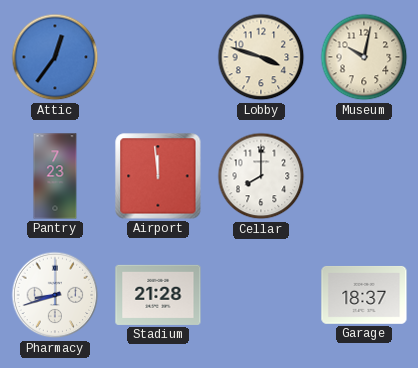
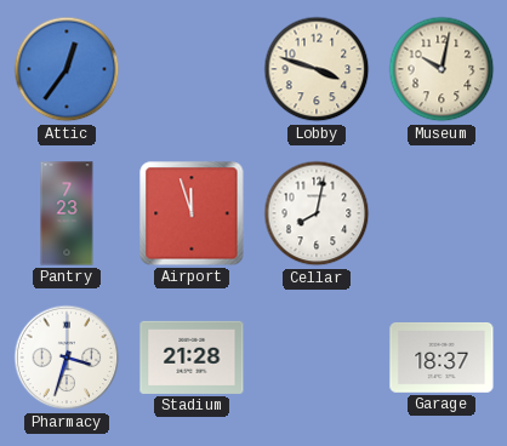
Airport: 11:59 -> 11:57 (192, 213)
Cellar: 8:00 -> 8:02 (317, 213)
Pharmacy: 8:42 -> 3:33 (67, 358)
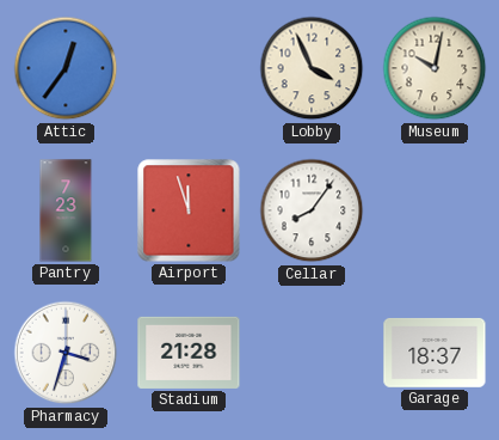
Lobby: 3:48 -> 3:56 (312, 68)
Cellar: 8:02 -> 8:06 (312, 210)
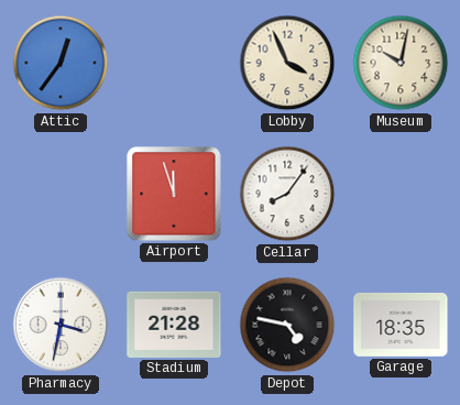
Pantry: 7:23 -> none (66, 210)
Pharmacy: 3:33 -> 3:32 (61, 325)
Depot: none -> 4:47 (287, 325)
Garage: 18:37 -> 18:35 (401, 325)
